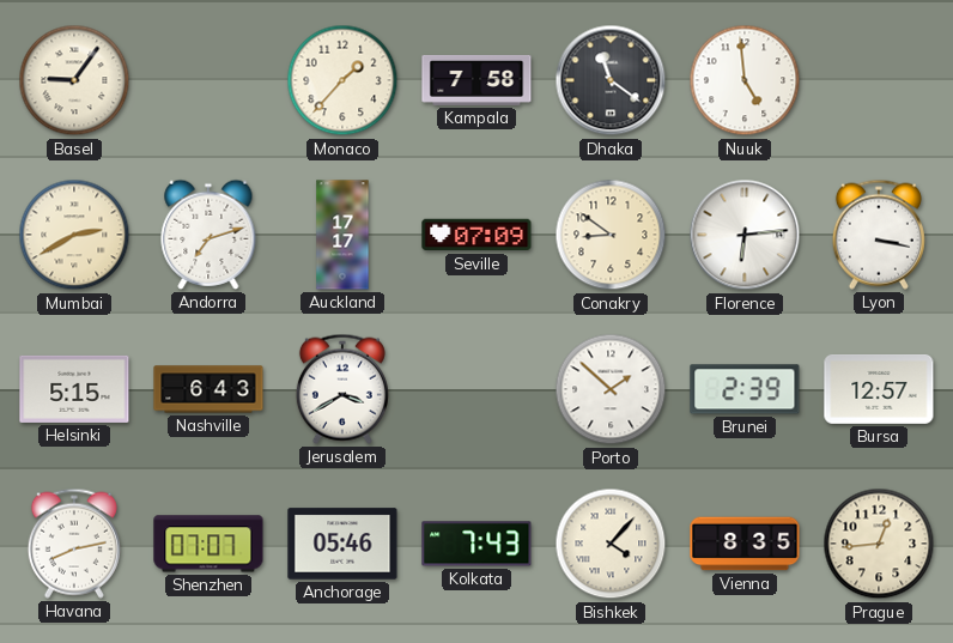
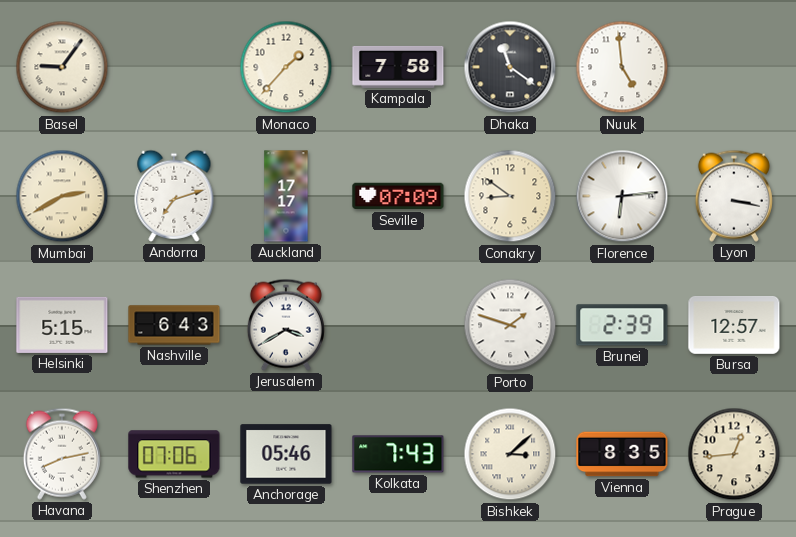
Porto: 1:52 -> 1:48 (510, 325)
Shenzhen: 07:07 -> 07:06 (174, 454)
Bishkek: 4:07 -> 3:08 (510, 454)
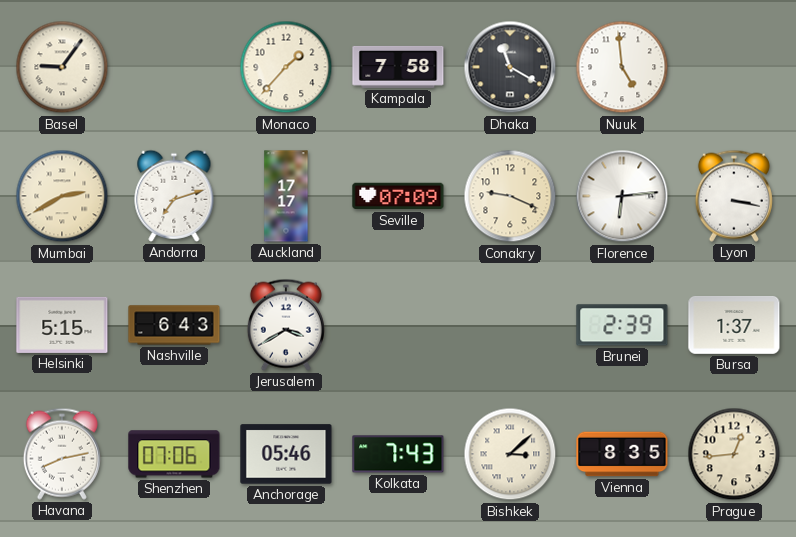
Dhaka: 11:21 -> 11:20 (510, 67)
Conakry: 8:51 -> 9:19 (510, 196)
Porto: 1:48 -> none (510, 325)
Bursa: 12:57 -> 1:37 (734, 325)
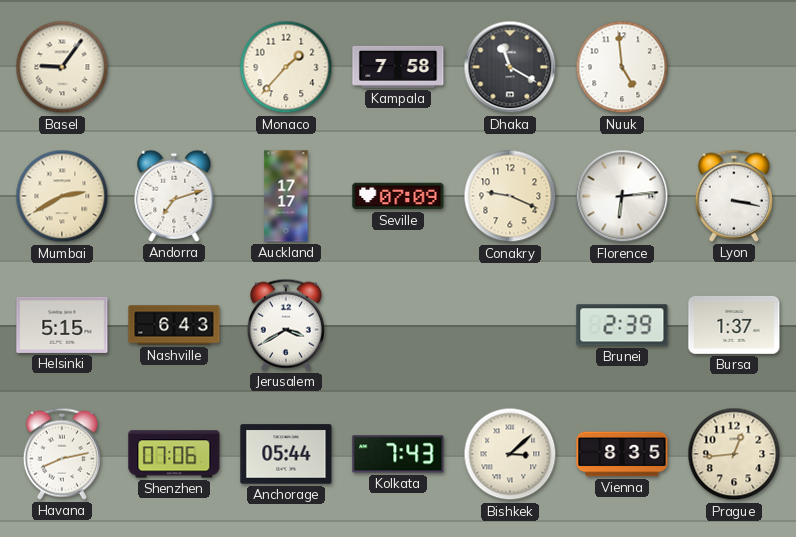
Anchorage: 05:46 -> 05:44 (286, 454)
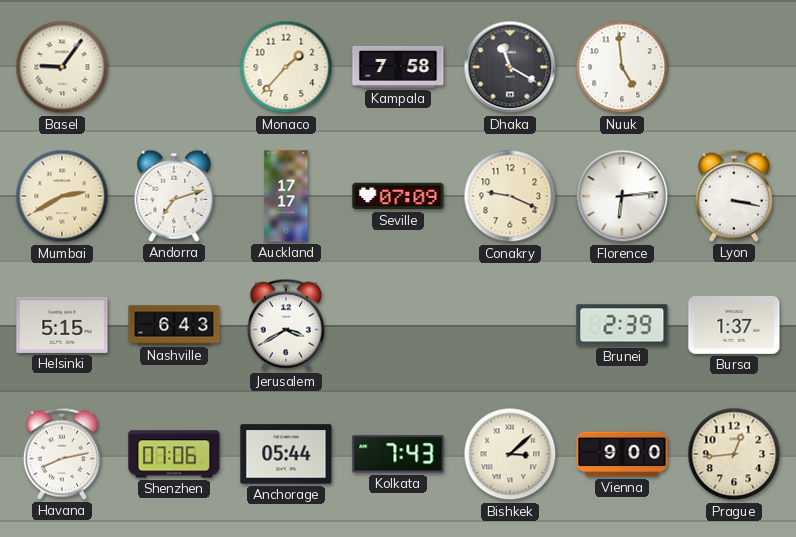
Vienna: 8:35 -> 9:00 (622, 454)
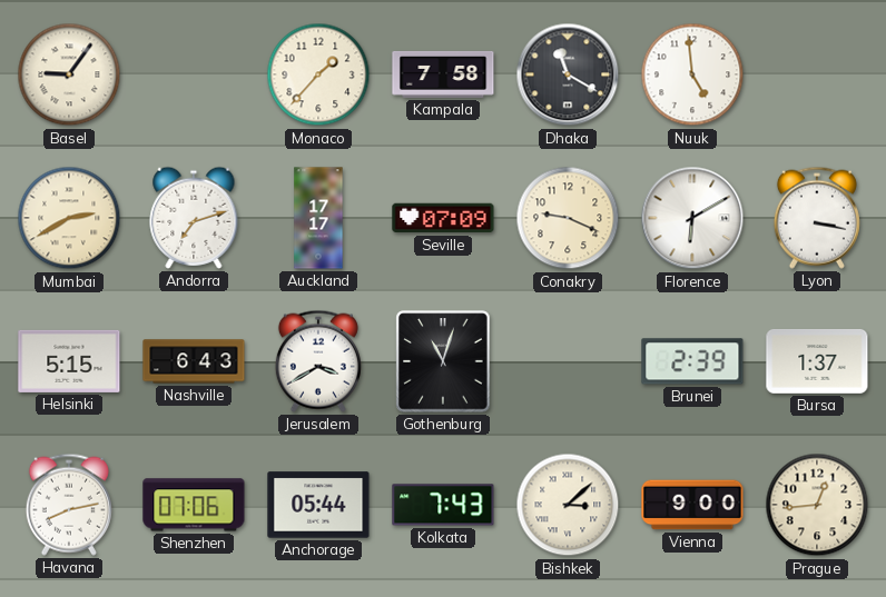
Florence: 6:14 -> 6:10 (692, 218)
Gothenburg: none -> 11:03 (443, 361)
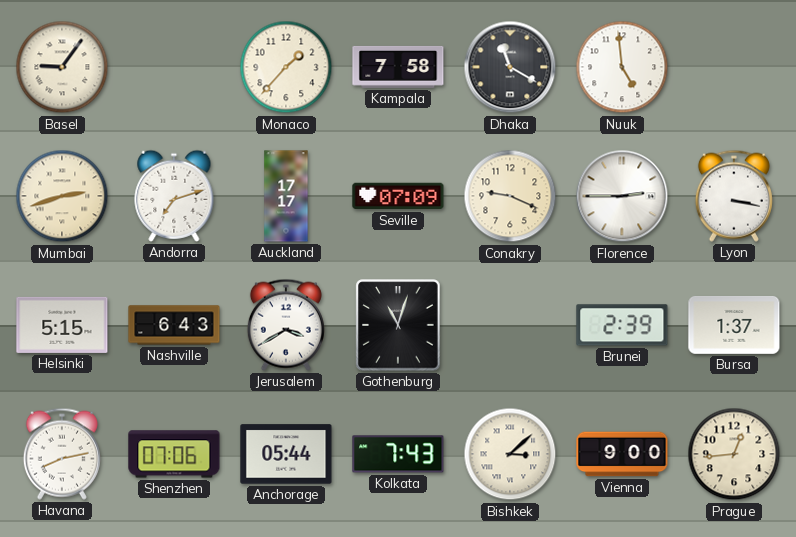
Mumbai: 2:40 -> 2:42 (62, 196)
Florence: 6:10 -> 2:45 (622, 196)
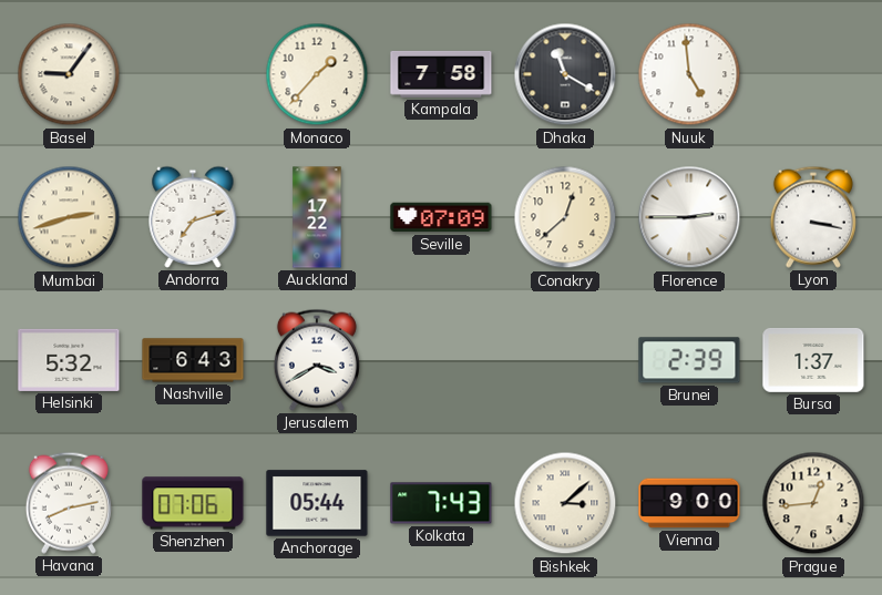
Auckland: 17:17 -> 17:22 (317, 217)
Conakry: 9:19 -> 12:38 (565, 217)
Helsinki: 5:15 -> 5:32 (69, 360)
Gothenburg: 11:03 -> none (398, 325)
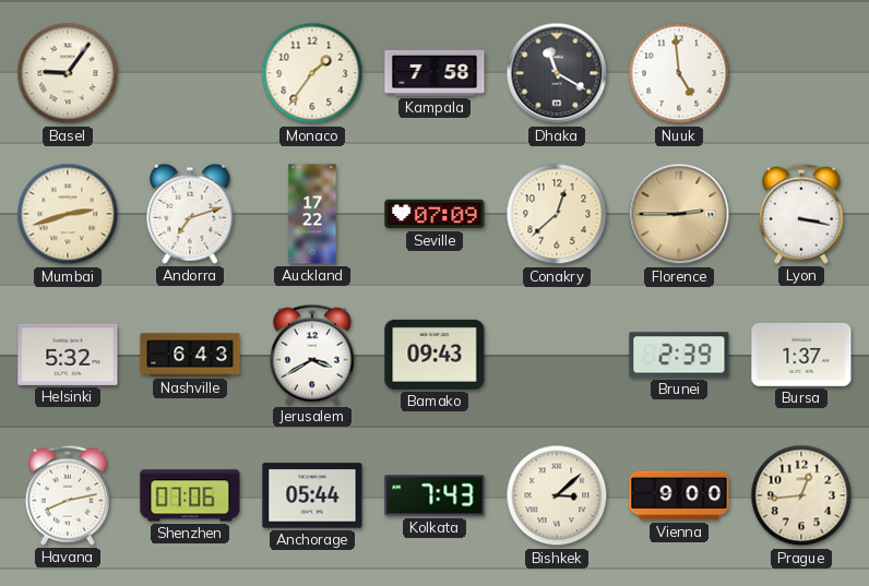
Monaco: 1:37 -> 1:36 (312, 73)
Florence dial: white -> champagne (679, 214)
Bamako: none -> 09:43 (434, 355)
